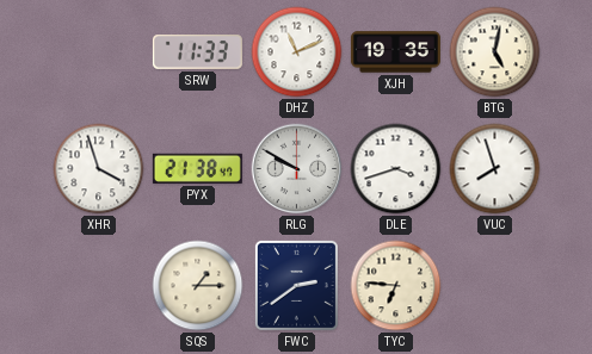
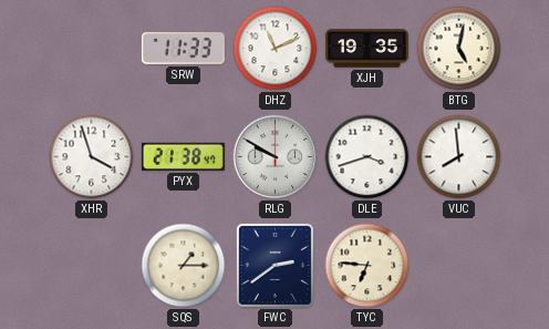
VUC: 7:57 -> 7:59 (459, 157)
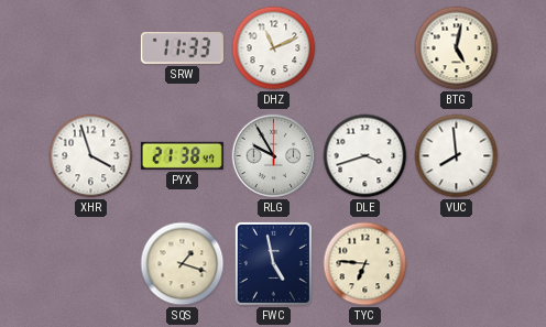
XJH: 19:35 -> none (366, 49)
RLG: 9:50 -> 9:55 (274, 156)
SQS: 1:15 -> 1:18 (183, 264)
FWC: 2:39 -> 4:58 (273, 263)
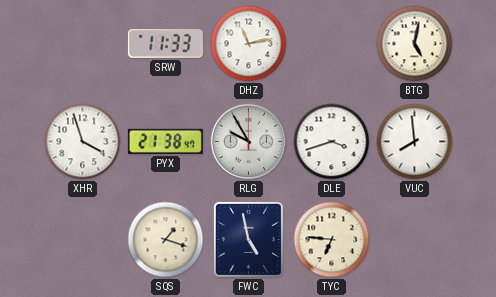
DHZ: 11:11 -> 11:13 (249, 44)
